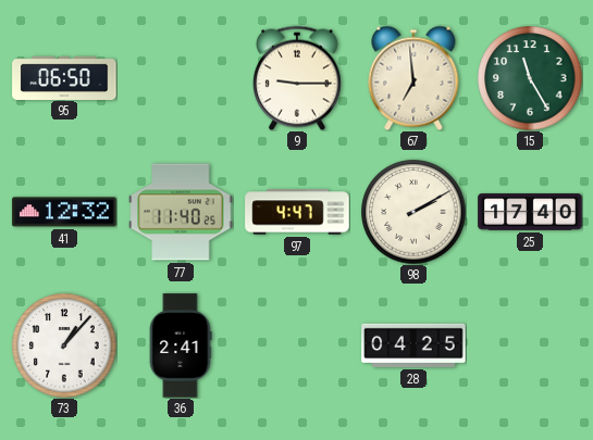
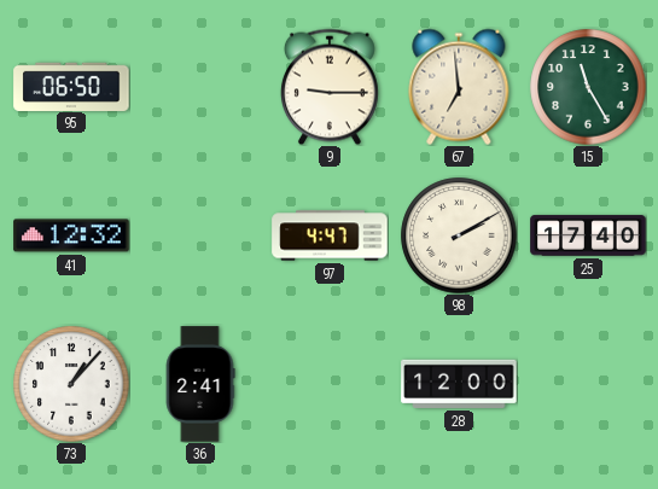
77: 11:40 -> none (181, 212)
28: 04:25 -> 12:00 (459, 384)
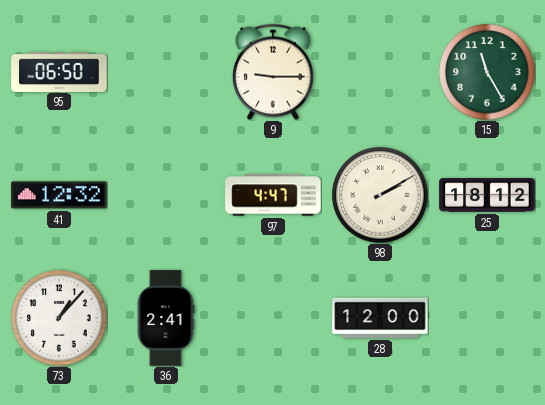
67: 6:59 -> none (459, 87)
25: 17:40 -> 18:12 (487, 195)
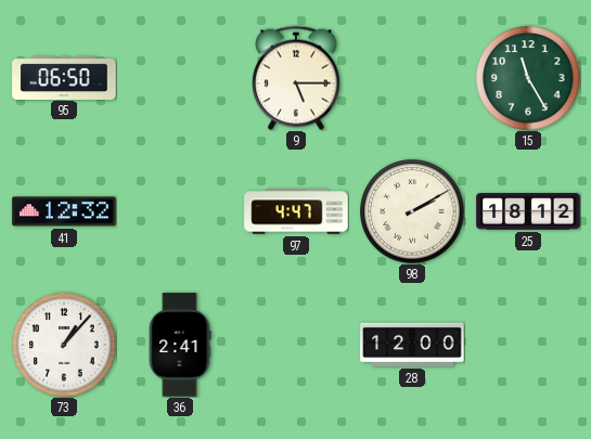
9: 9:15 -> 5:15 (296, 78)
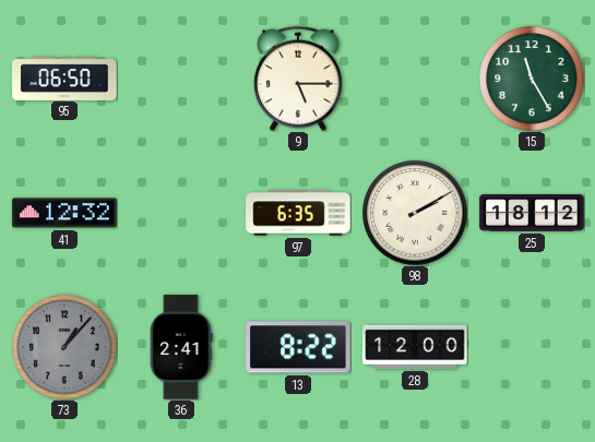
97: 4:47 -> 6:35 (298, 213)
73 dial: white -> grey (64, 347)
13: none -> 8:22 (298, 347)
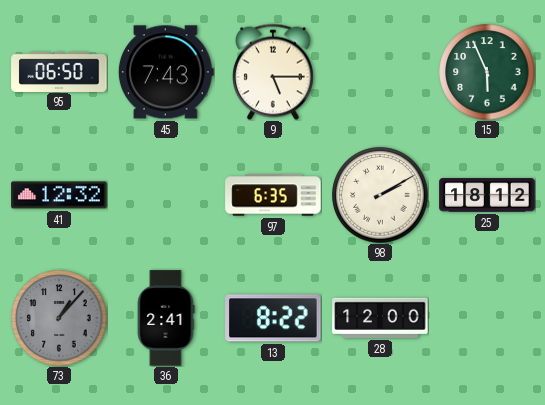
45: none -> 7:43 (166, 72)
15: 11:25 -> 5:56 (487, 72)
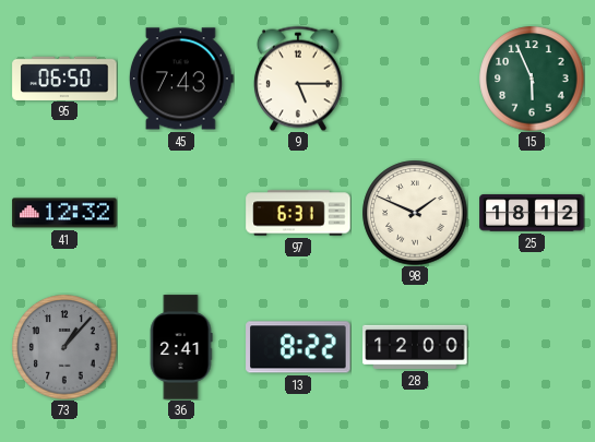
97: 6:35 -> 6:31 (298, 213)
98: 2:10 -> 1:49 (415, 213)
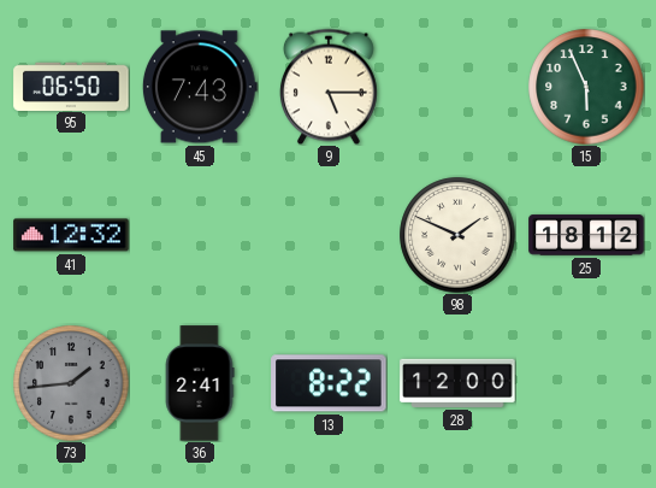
97: 6:31 -> none (298, 213)
73: 1:07 -> 1:44 (71, 383)
